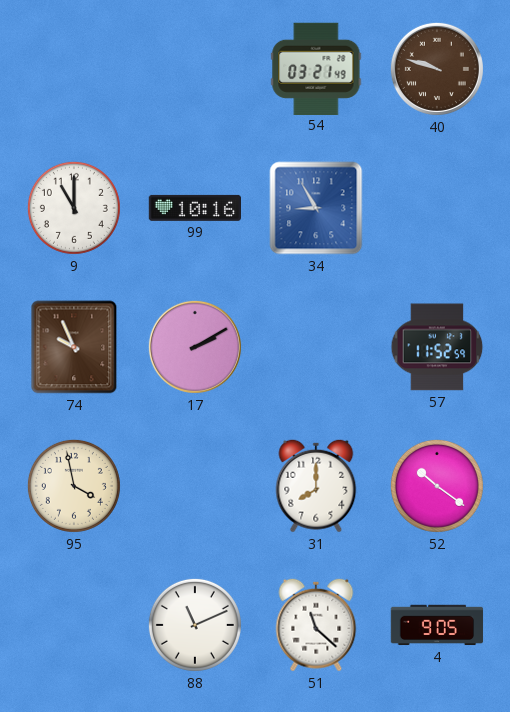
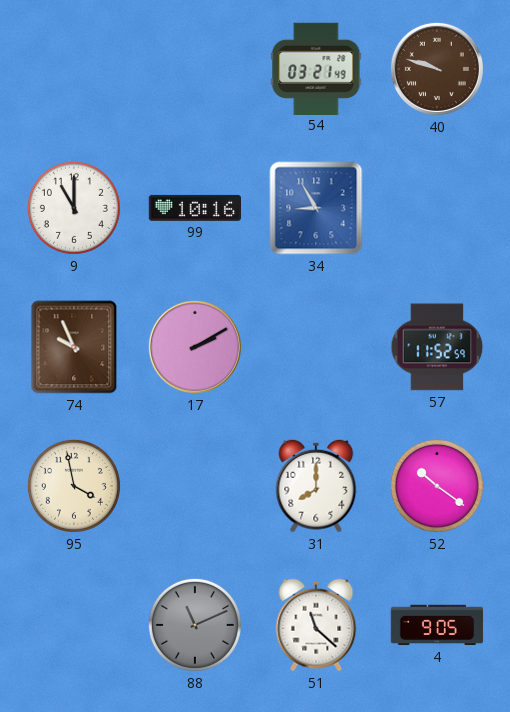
88 dial: white -> grey (195, 625)
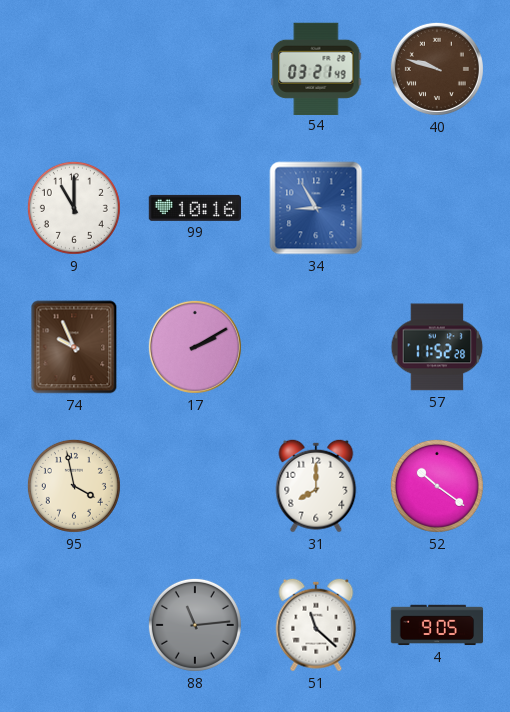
57: 11:52:59 -> 11:52:28 (437, 347)
88: 11:11 -> 11:14 (195, 625)
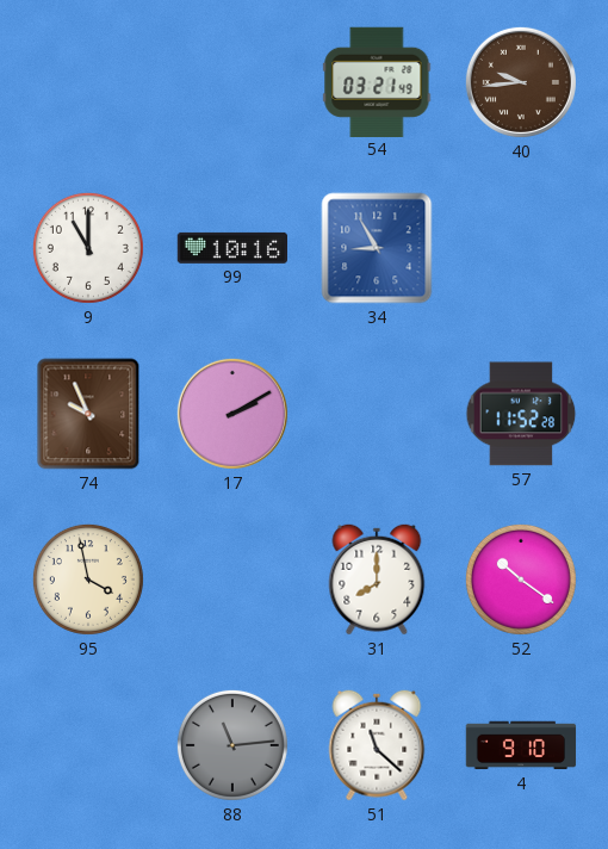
40: 9:48 -> 9:44 (521, 82)
4: 9:05 -> 9:10 (521, 745)
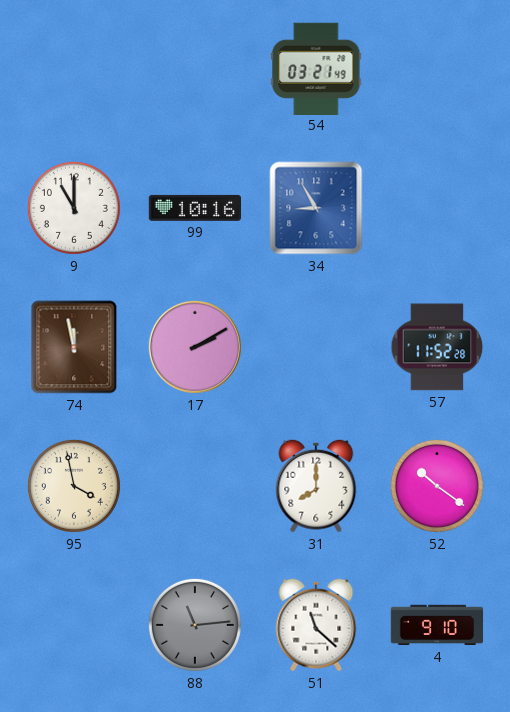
40: 9:44 -> none (521, 82)
74: 9:56 -> 11:58 (74, 347)
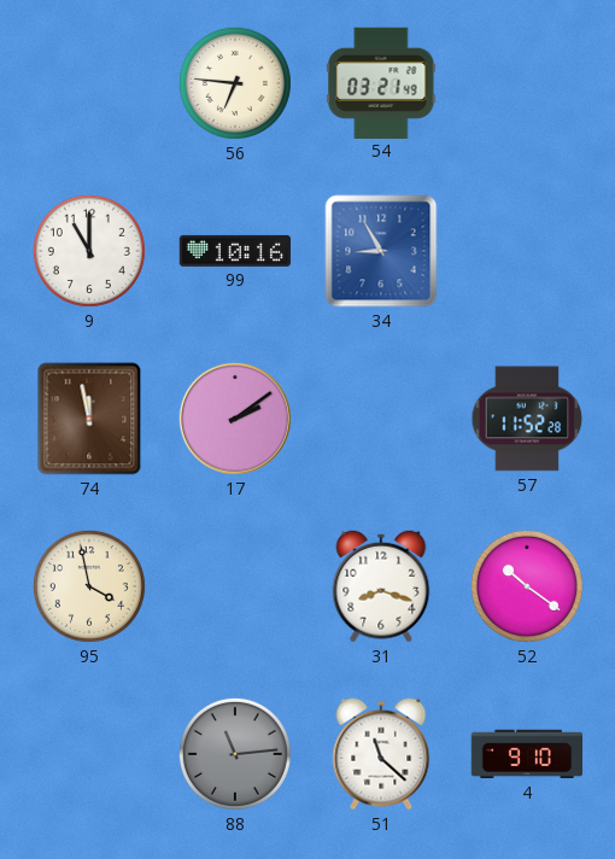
56: none -> 6:46 (235, 83)
17: 2:10 -> 2:09 (235, 419)
31: 8:00 -> 8:18 (381, 586)
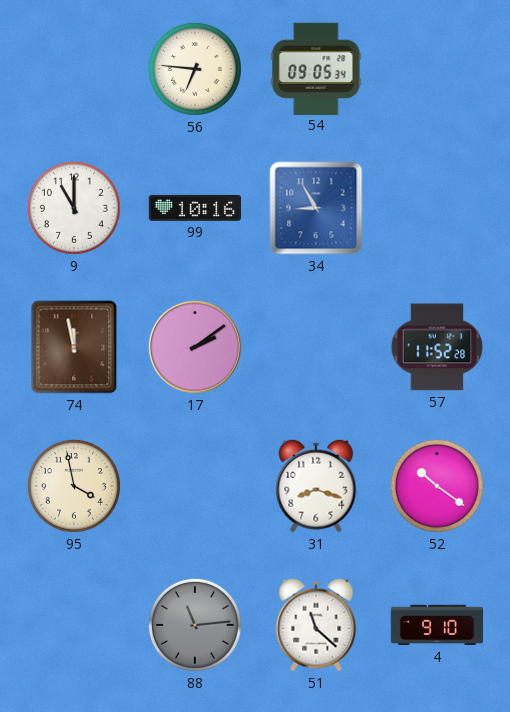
54: 03:21 -> 09:05 (316, 68)
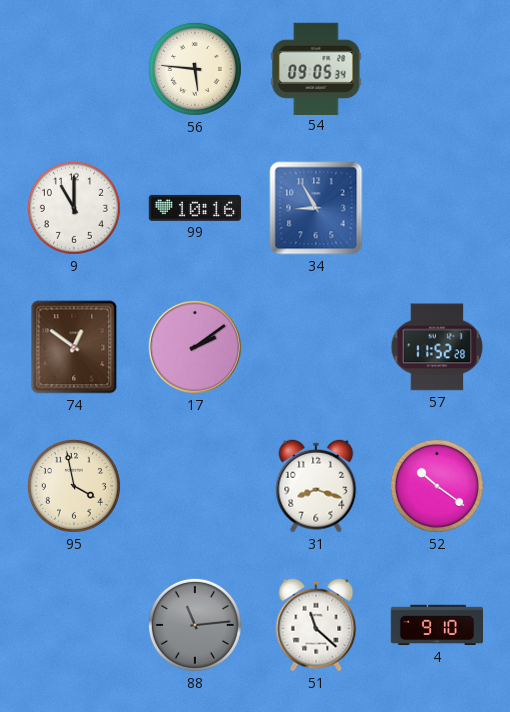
56: 6:46 -> 5:46 (195, 69)
74: 11:58 -> 12:51 (74, 347)
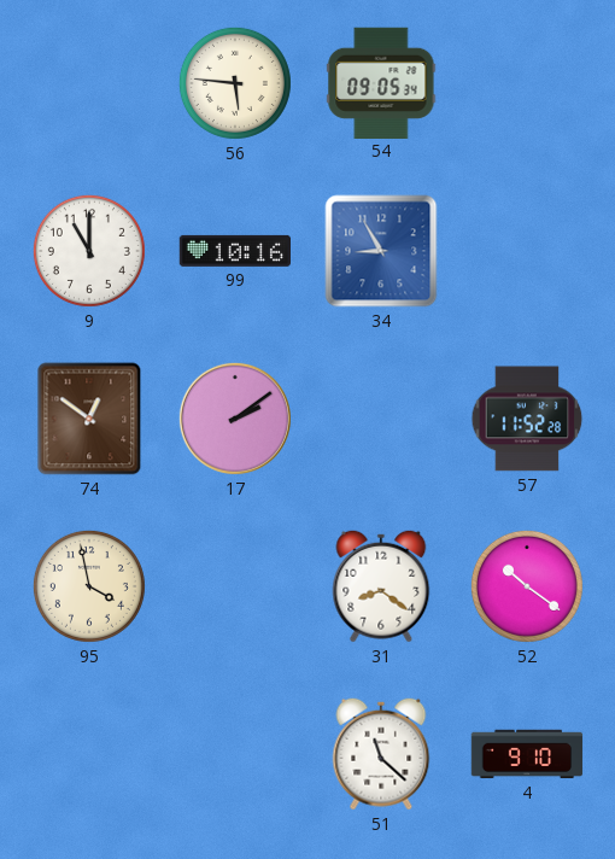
31: 8:18 -> 8:21 (381, 586)
88: 11:14 -> none (195, 625)
